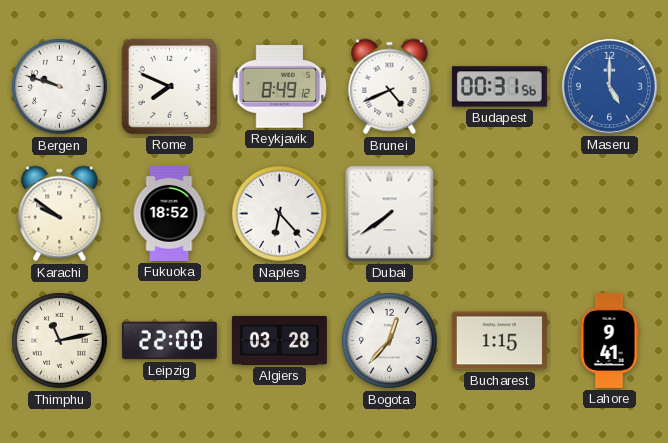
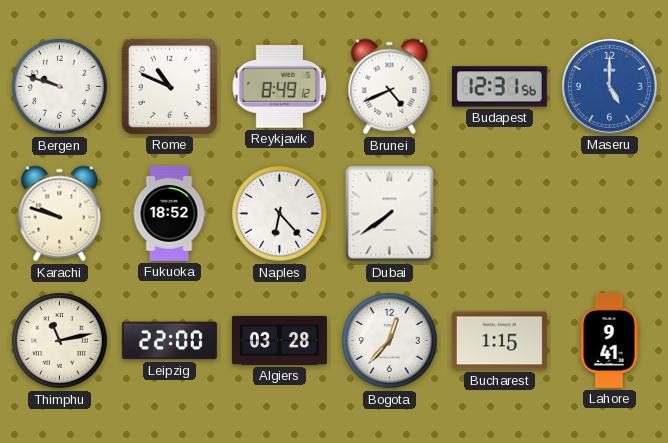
Rome: 7:49 -> 10:49 (169, 86)
Budapest: 00:31 -> 12:31 (499, 87)
Karachi: 9:51 -> 9:48 (60, 214)
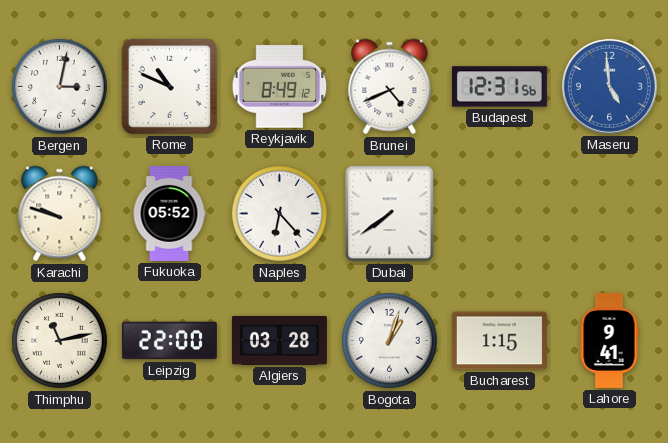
Bergen: 9:48 -> 3:02 (60, 87)
Maseru: 5:00 -> 4:59 (609, 86)
Fukuoka: 18:52 -> 05:52 (169, 213)
Bogota: 12:37 -> 1:03 (390, 341)
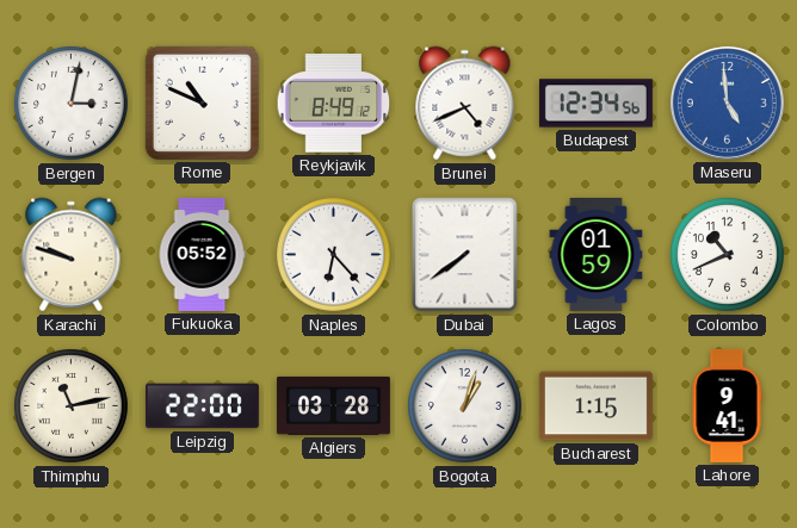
Budapest: 12:31 -> 12:34 (595, 104)
Lagos: none -> 01:59 (597, 254)
Colombo: none -> 10:41 (728, 255)
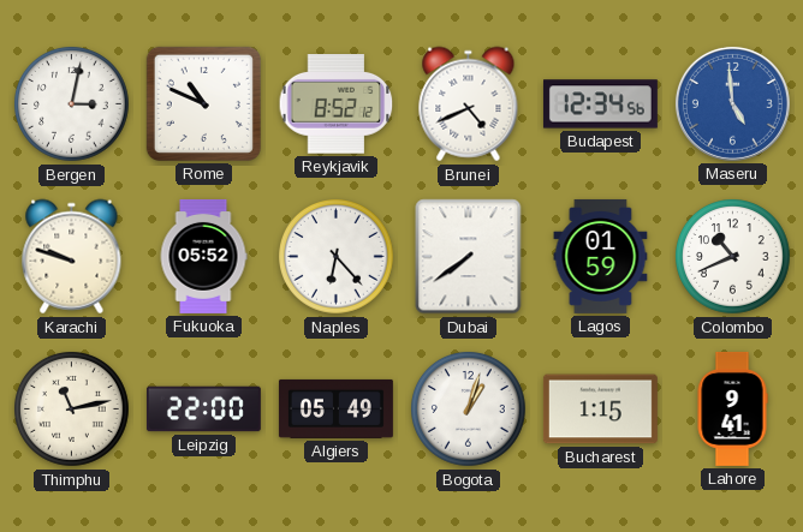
Reykjavik: 8:49 -> 8:52 (337, 104)
Algiers: 03:28 -> 05:49 (335, 408)
